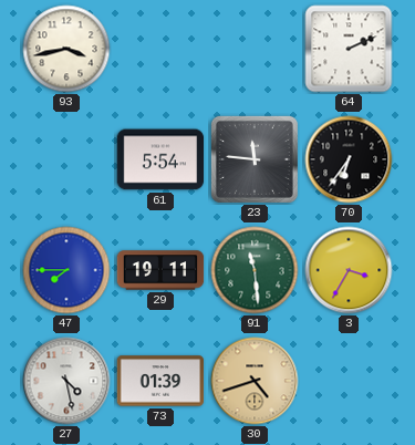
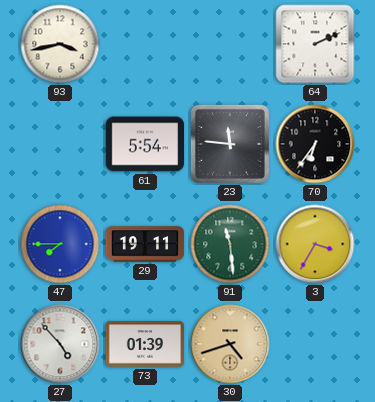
27: 4:28 -> 4:53 (60, 344)
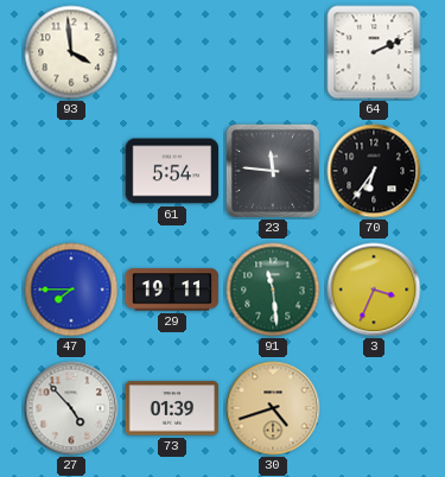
93: 3:43 -> 3:59 (71, 52)
3: 3:35 -> 3:34 (374, 290)
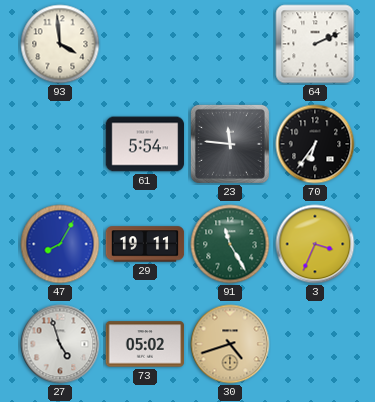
47: 7:45 -> 8:05 (60, 244)
91: 11:29 -> 11:25 (230, 244)
27: 4:53 -> 4:57 (60, 344)
73: 01:39 -> 05:02 (145, 344)
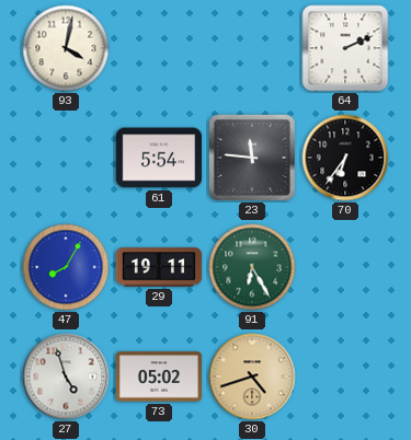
93: 3:59 -> 4:02 (66, 48)
91: 11:25 -> 6:25 (252, 267)
3: 3:34 -> none (315, 244)
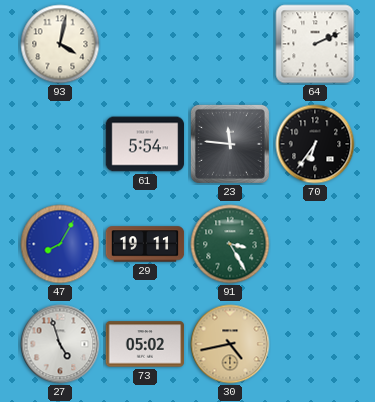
91: 6:25 -> 3:25 (230, 244)
30: 4:42 -> 4:43 (230, 344)
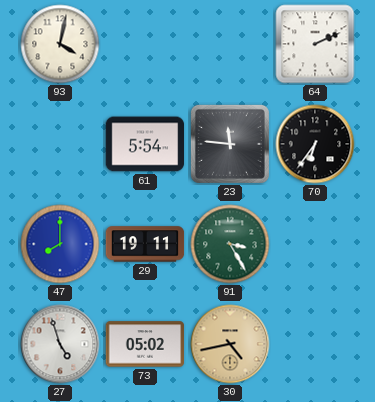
47: 8:05 -> 8:00 (60, 244)
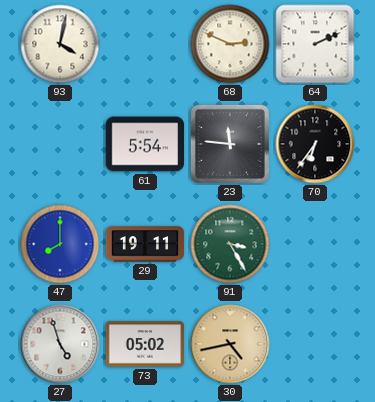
68: none -> 2:49 (230, 44)
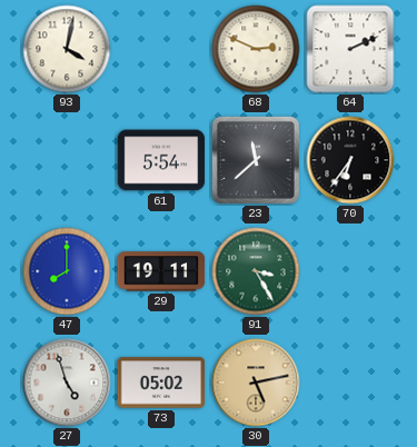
23: 11:46 -> 11:38 (256, 160)
30: 4:43 -> 5:13 (256, 383)
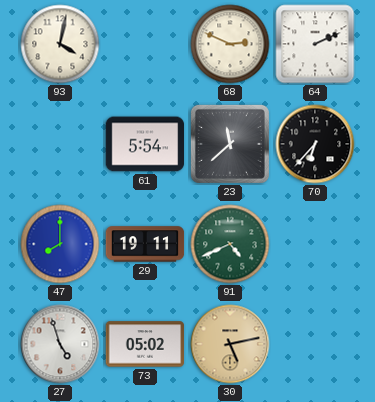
70: 6:36 -> 6:37 (315, 144)
91: 3:25 -> 4:41 (230, 244)
